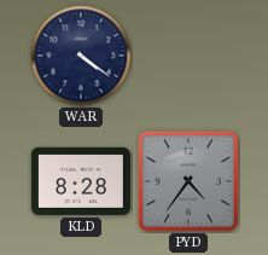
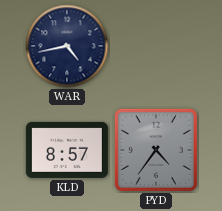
WAR: 4:21 -> 4:43 (67, 46)
KLD: 8:28 -> 8:57 (67, 150)
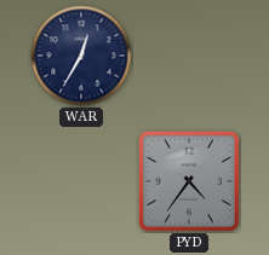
WAR: 4:43 -> 12:35 (81, 56)
KLD: 8:57 -> none (67, 150)
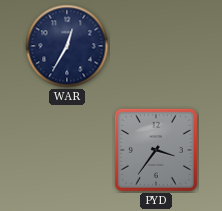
PYD: 4:36 -> 3:36 (156, 150)
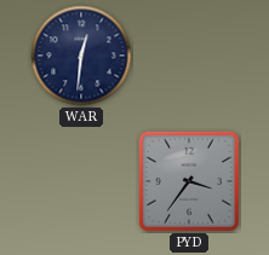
WAR: 12:35 -> 12:31 (81, 56)
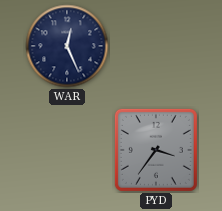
WAR: 12:31 -> 12:26 (67, 46)
